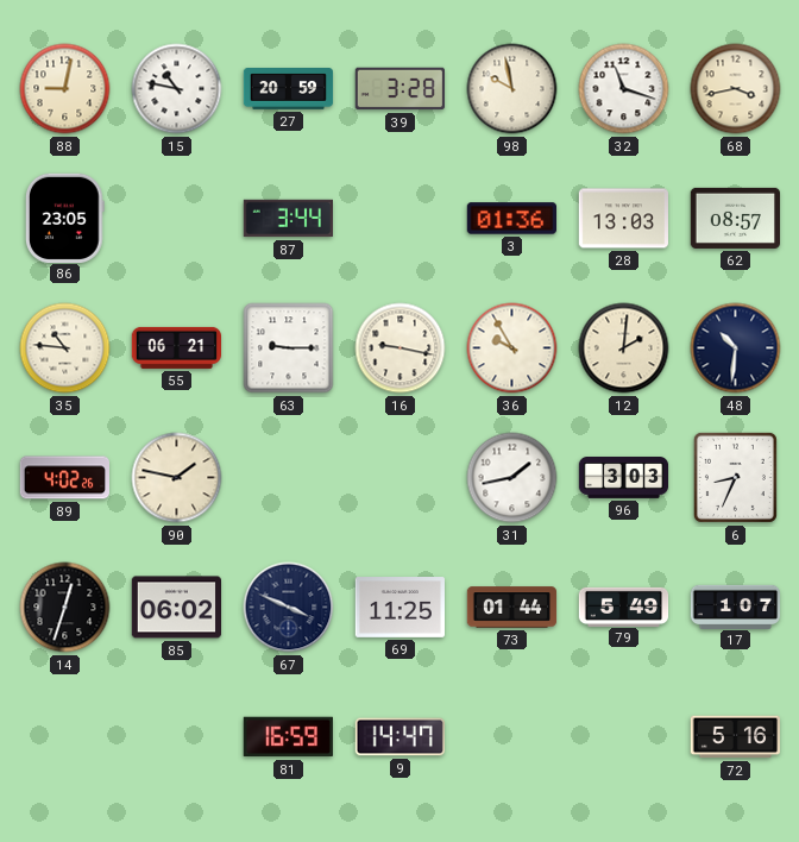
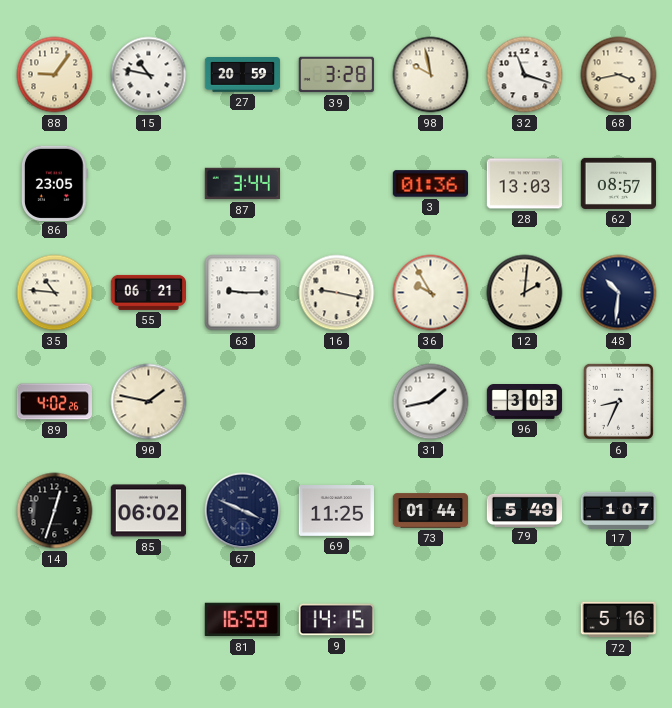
88: 9:02 -> 9:06 (55, 75)
9: 14:47 -> 14:15 (336, 620)
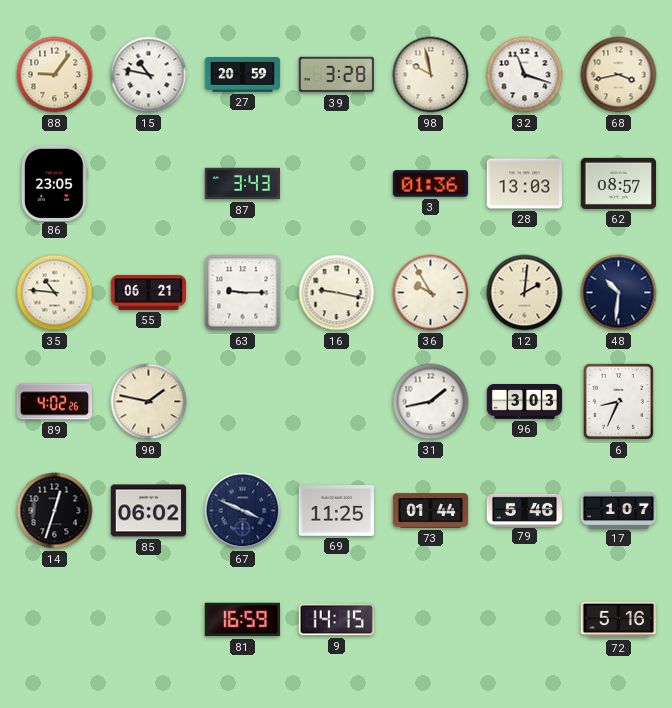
87: 3:44 -> 3:43 (242, 184)
79: 5:49 -> 5:46 (525, 510)
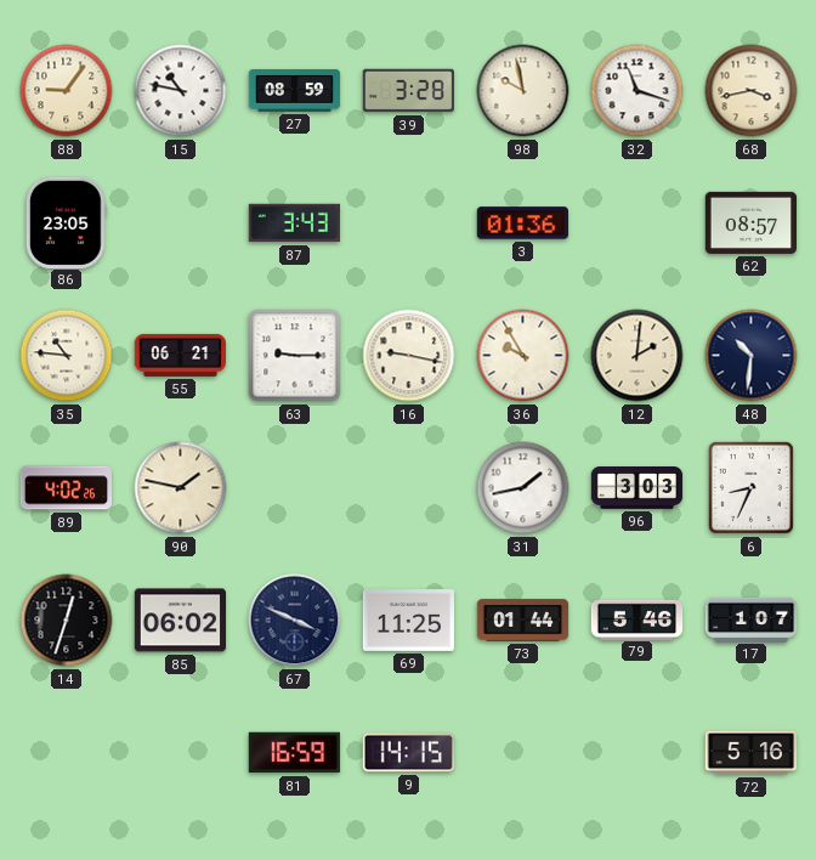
27: 20:59 -> 08:59 (295, 91)
28: 13:03 -> none (524, 184)
